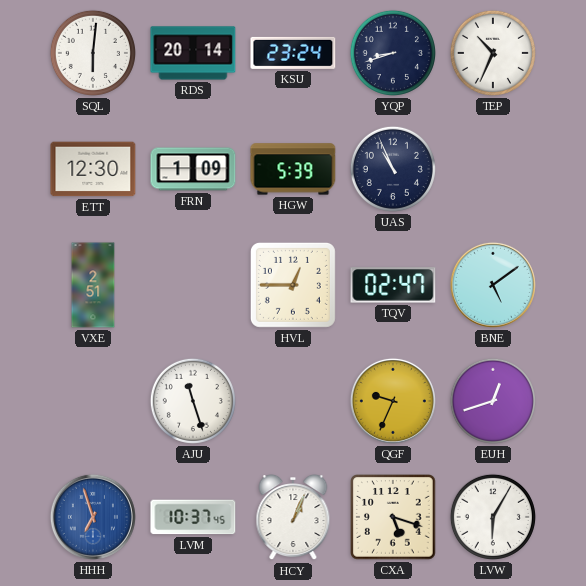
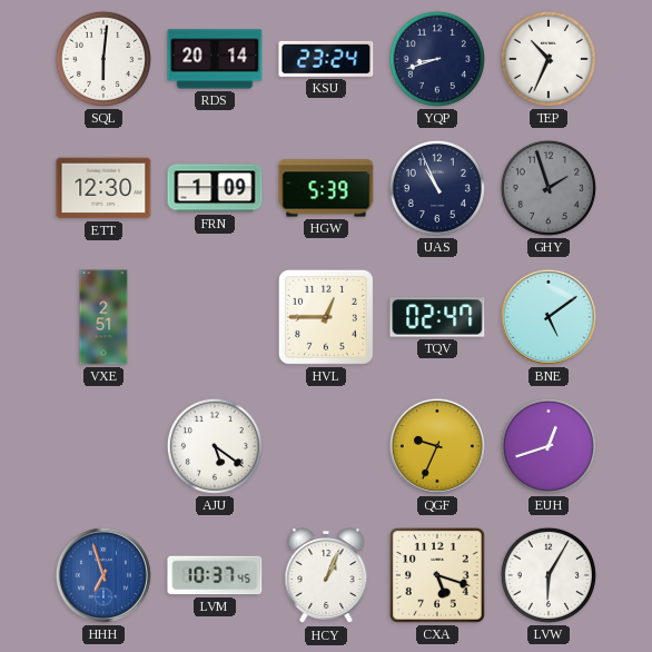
GHY: none -> 1:57 (549, 188)
AJU: 11:27 -> 5:21 (215, 446)
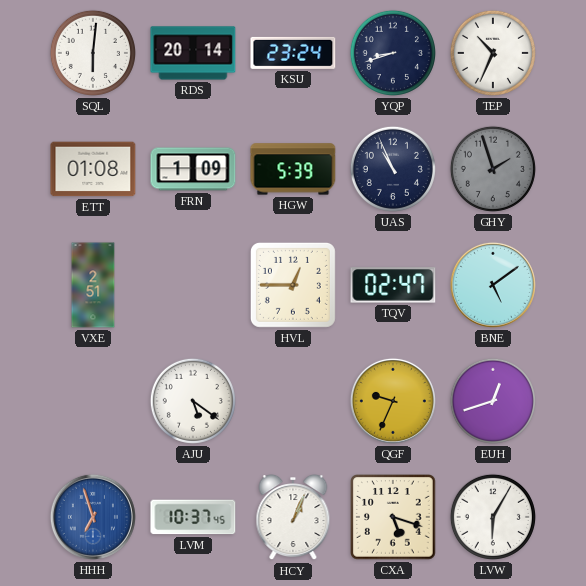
ETT: 12:30 -> 01:08 (93, 169)
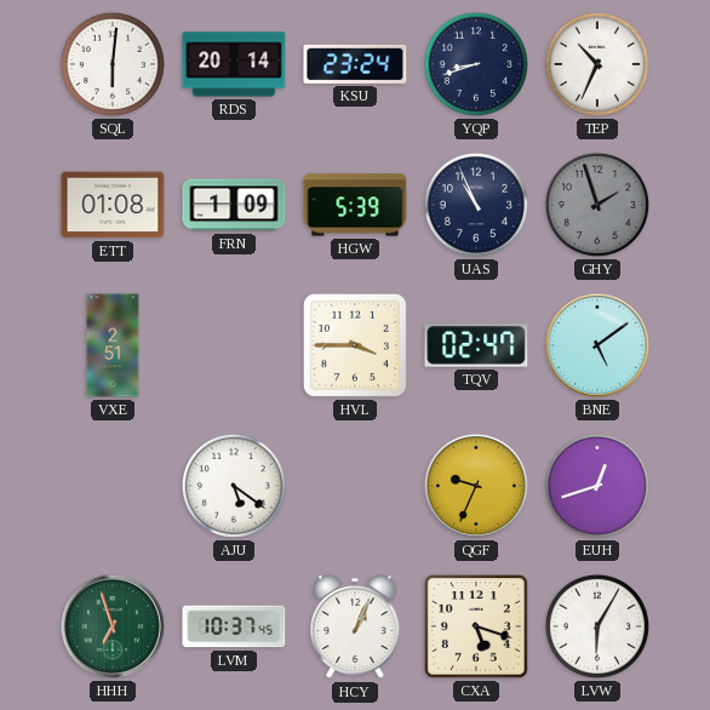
HVL: 12:45 -> 3:45 (355, 345)
HHH dial: blue -> green (113, 626)
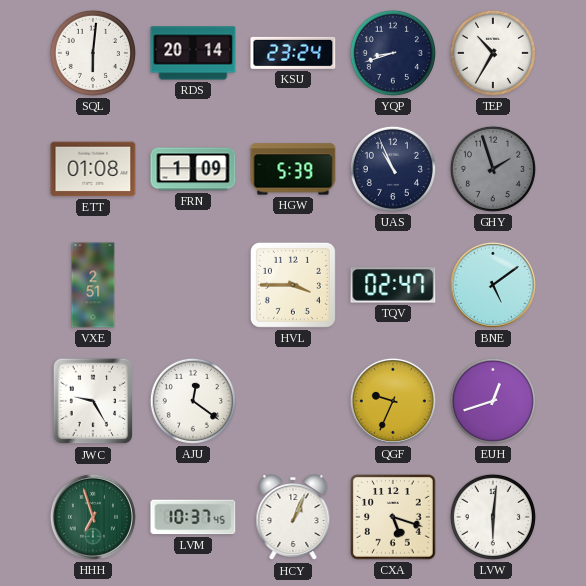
TEP: 10:34 -> 10:35 (493, 53)
JWC: none -> 9:25 (93, 401)
AJU: 5:21 -> 12:21 (193, 401)
LVW: 6:05 -> 6:01 (493, 517)
